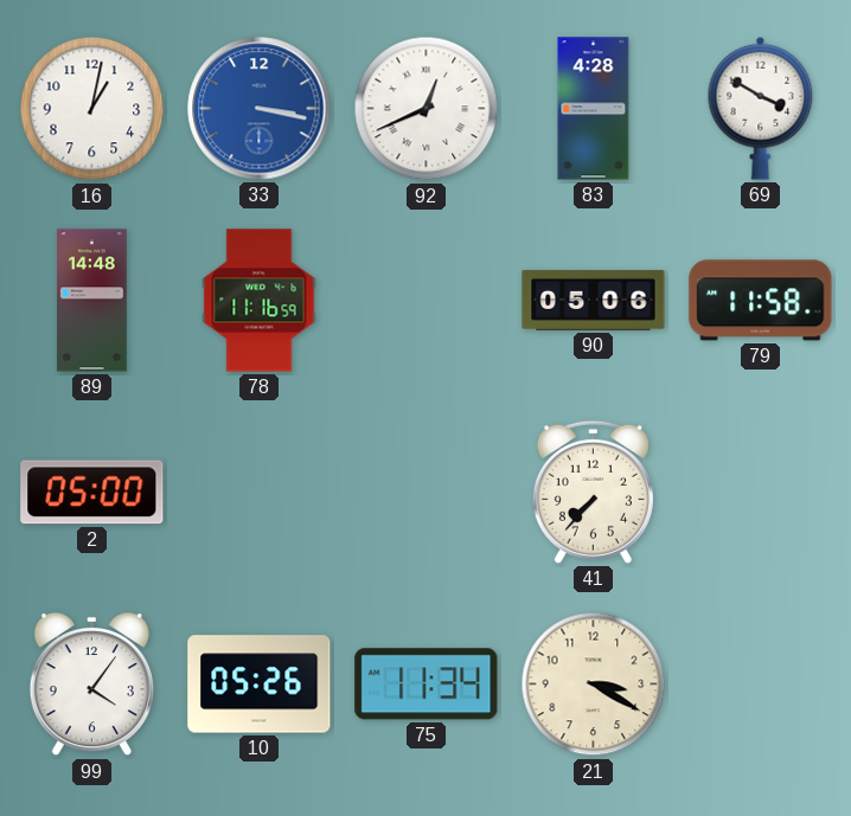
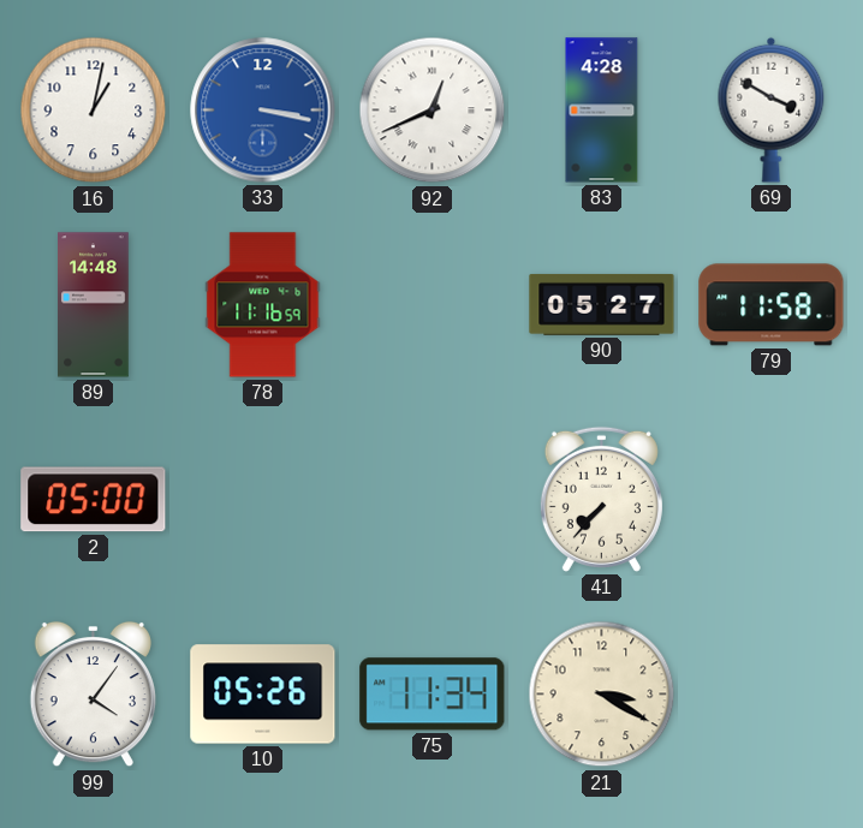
90: 05:06 -> 05:27 (602, 304)
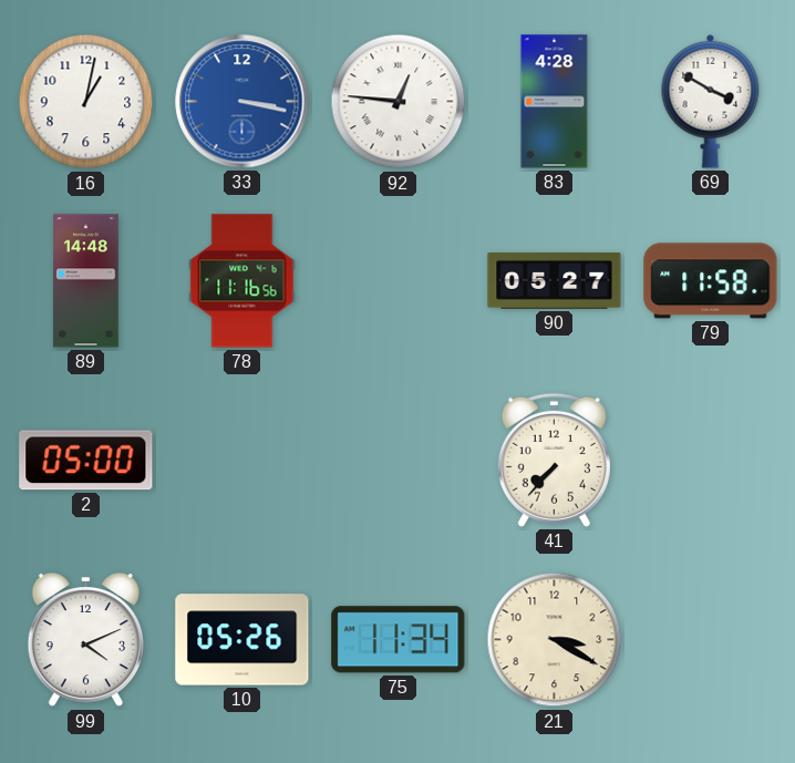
92: 12:41 -> 12:46 (399, 102)
78: 11:16:59 -> 11:16:56 (242, 281)
99: 4:06 -> 4:11 (85, 640)
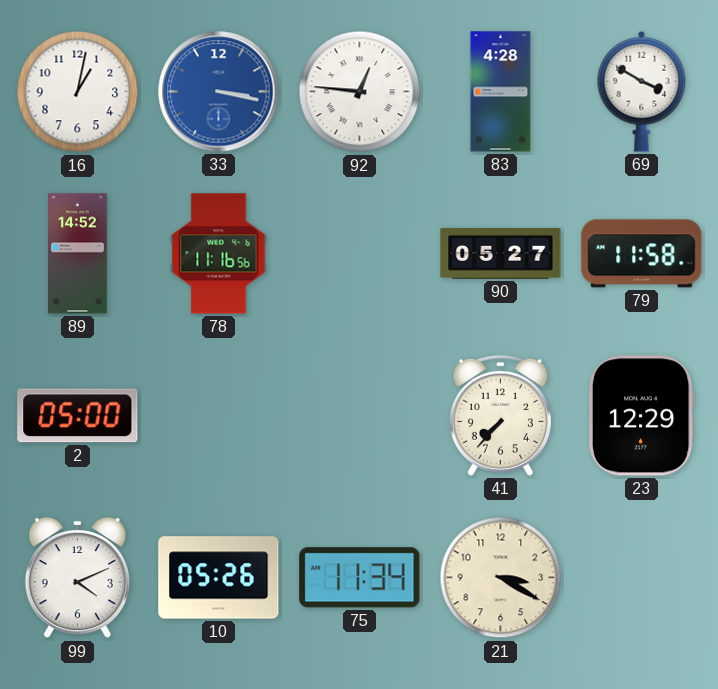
89: 14:48 -> 14:52 (78, 254)
23: none -> 12:29 (641, 416)
